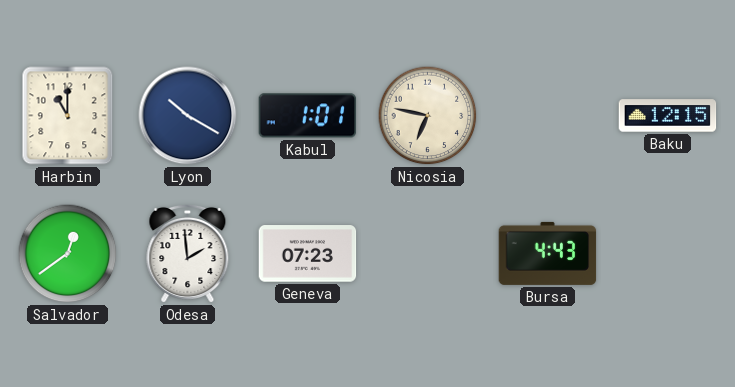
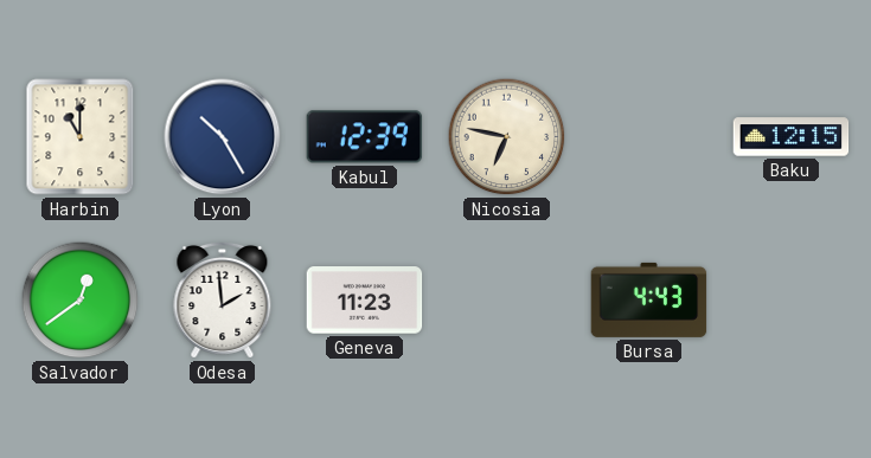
Lyon: 10:20 -> 10:25 (223, 137)
Kabul: 1:01 -> 12:39 (365, 137)
Geneva: 07:23 -> 11:23 (365, 301)
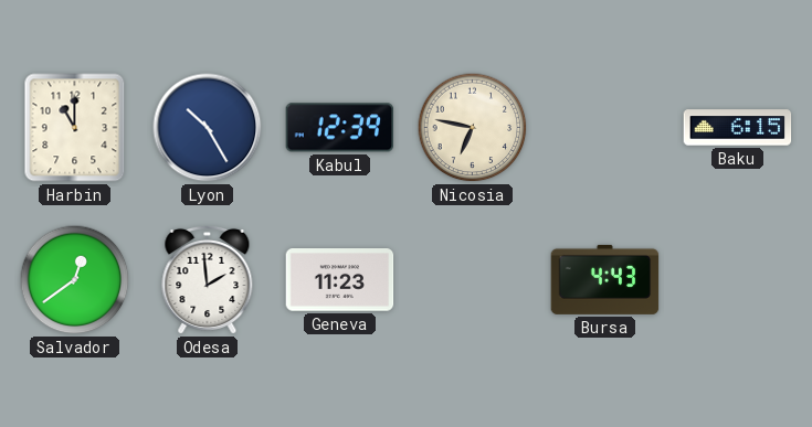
Baku: 12:15 -> 6:15 (738, 128)
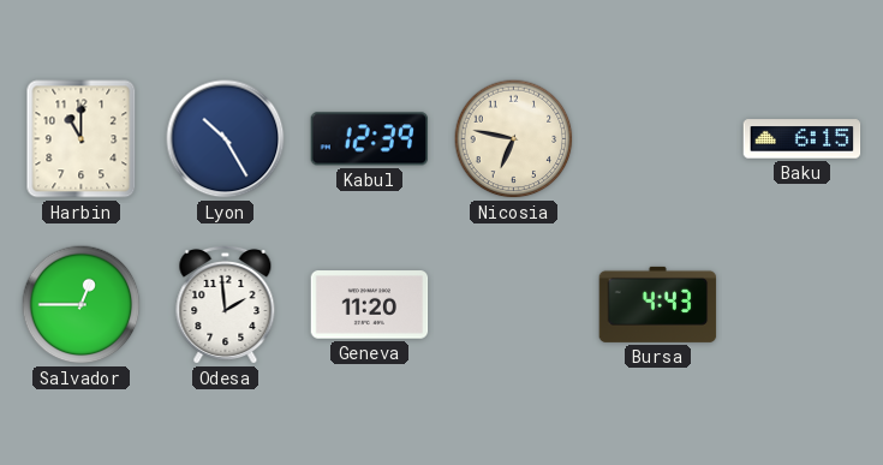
Salvador: 12:39 -> 12:45 (82, 305)
Geneva: 11:23 -> 11:20 (370, 305)
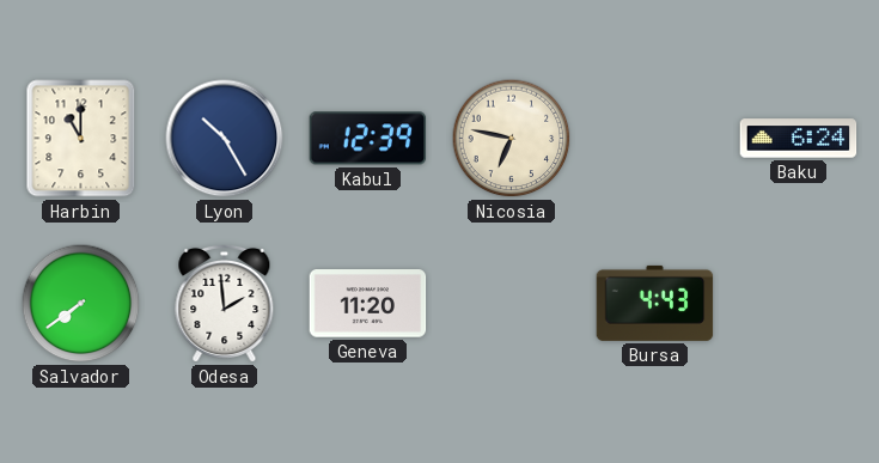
Baku: 6:15 -> 6:24 (799, 139)
Salvador: 12:45 -> 7:39 (81, 304)
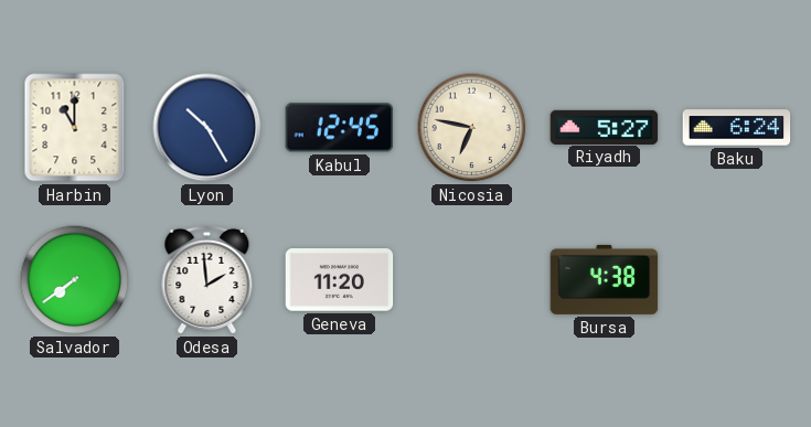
Kabul: 12:39 -> 12:45 (340, 128)
Riyadh: none -> 5:27 (605, 127)
Bursa: 4:43 -> 4:38 (605, 279)
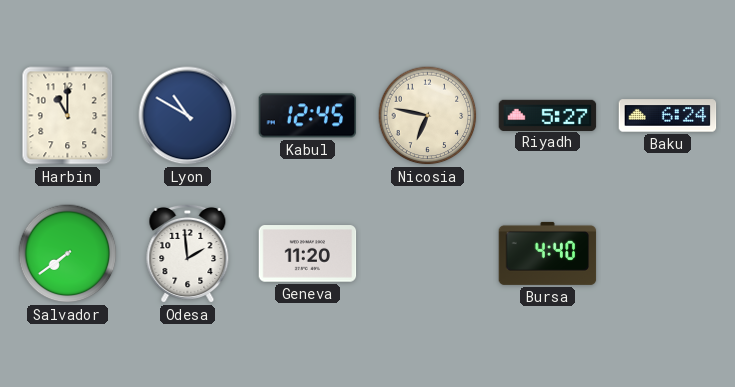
Lyon: 10:25 -> 10:50 (188, 116)
Bursa: 4:38 -> 4:40 (548, 253)
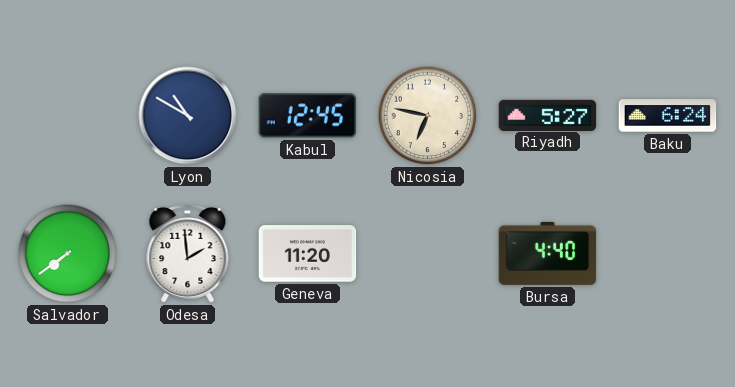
Harbin: 11:00 -> none (68, 116)
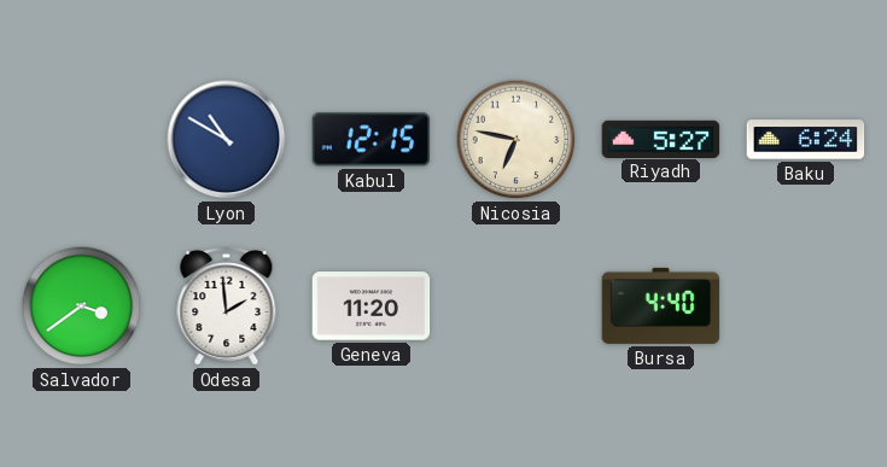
Kabul: 12:45 -> 12:15 (372, 140)
Salvador: 7:39 -> 3:39 (82, 307)
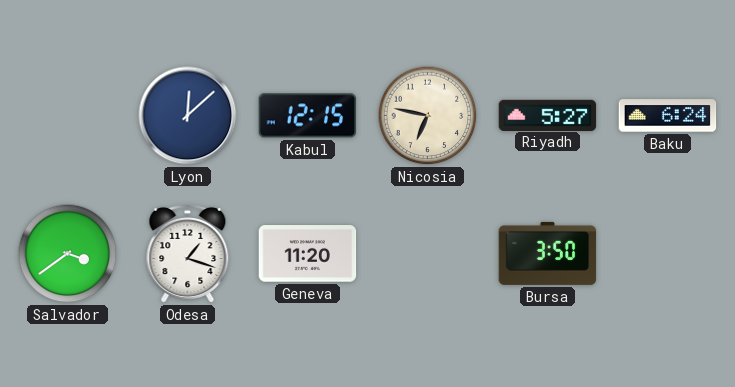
Lyon: 10:50 -> 12:08 (188, 116)
Odesa: 1:59 -> 1:18 (188, 253)
Bursa: 4:40 -> 3:50 (548, 253)
